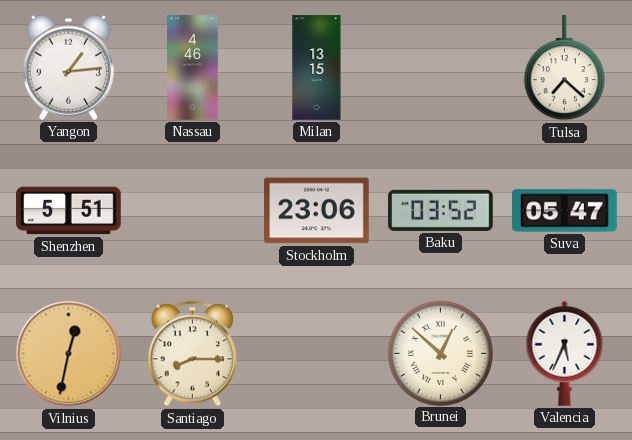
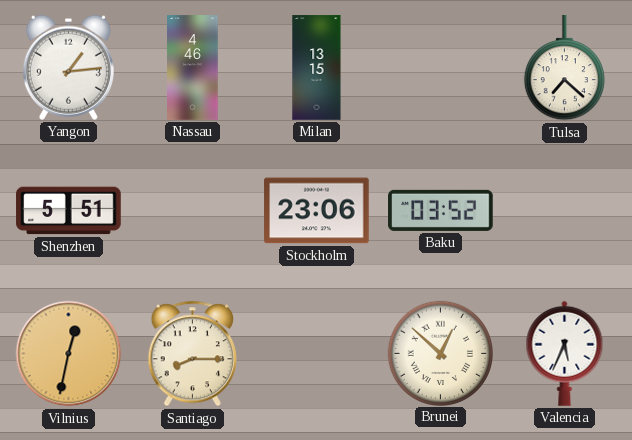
Suva: 05:47 -> none (565, 211)
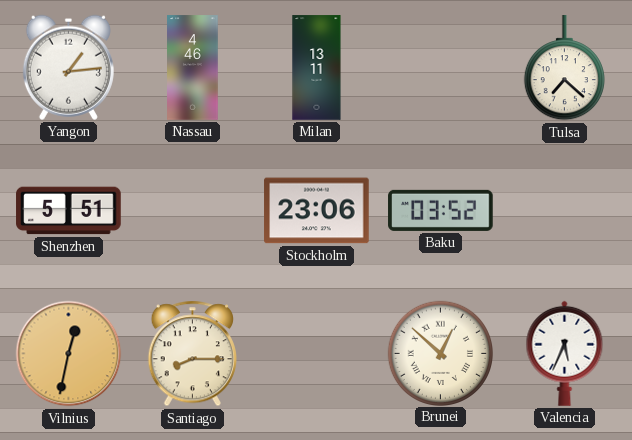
Milan: 13:15 -> 13:11 (317, 68)
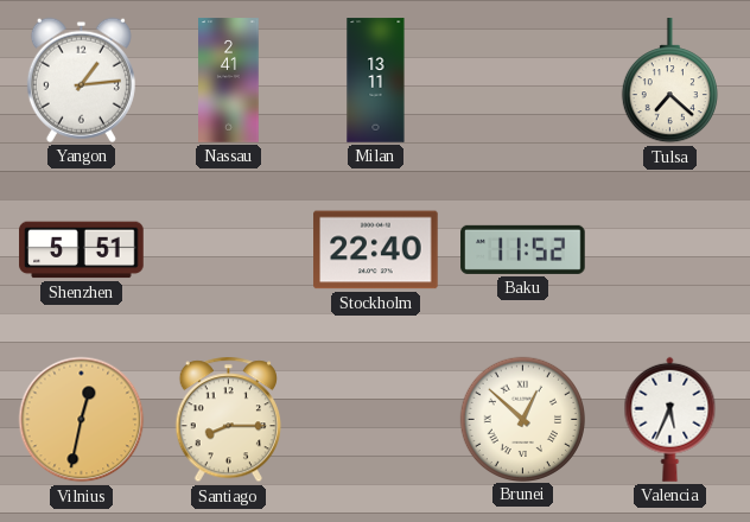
Nassau: 4:46 -> 2:41 (229, 81)
Stockholm: 23:06 -> 22:40 (376, 250)
Baku: 03:52 -> 11:52 (523, 249)
